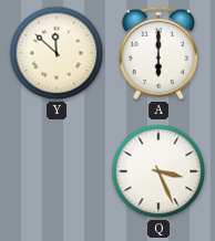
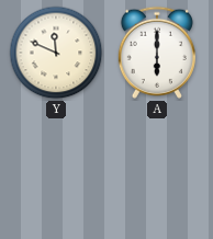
Y: 11:52 -> 11:49 (56, 53)
Q: 3:26 -> none (158, 171)
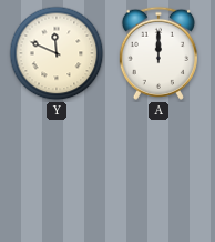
A: 6:00 -> 12:00 (158, 53)
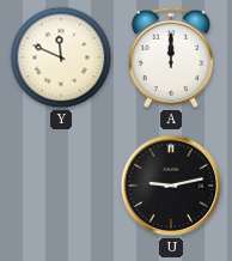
U: none -> 9:13 (171, 186)
